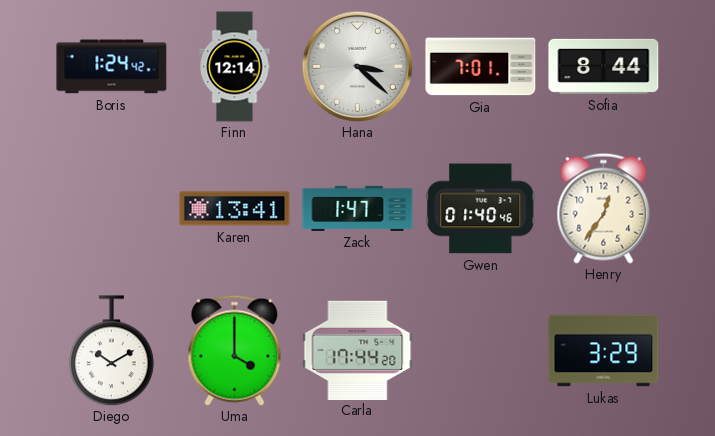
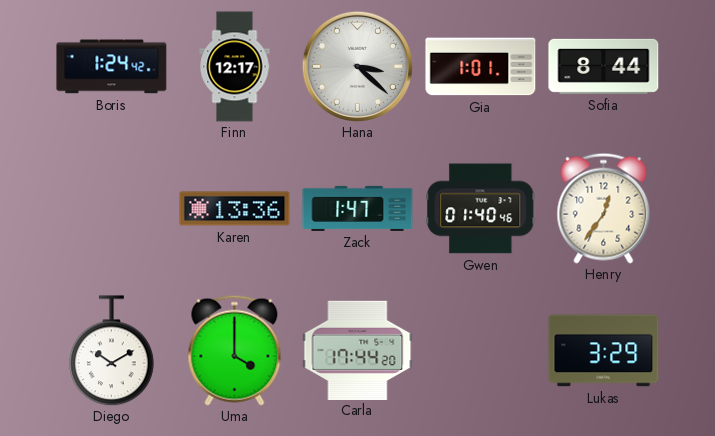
Finn: 12:14 -> 12:17 (235, 67)
Gia: 7:01 -> 1:01 (481, 67)
Karen: 13:41 -> 13:36 (235, 209)
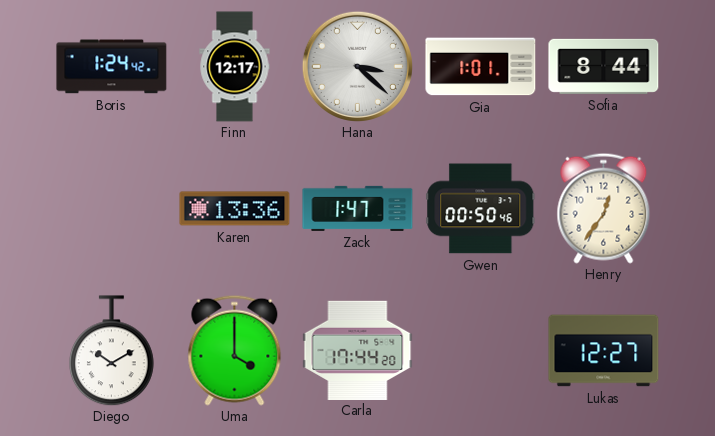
Gwen: 01:40 -> 00:50 (481, 209)
Lukas: 3:29 -> 12:27 (604, 351)
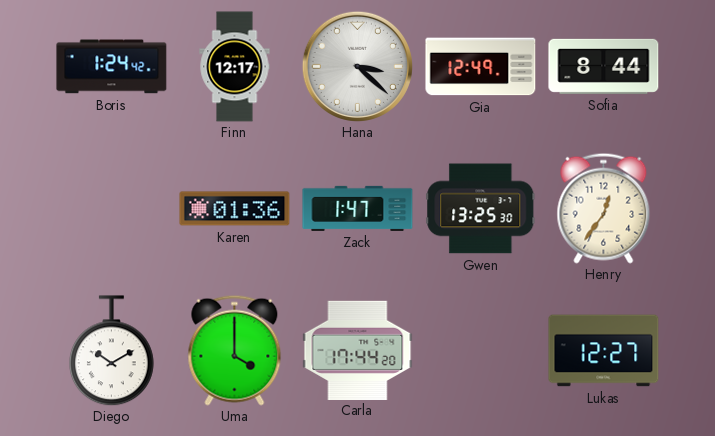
Gia: 1:01 -> 12:49 (481, 67)
Karen: 13:36 -> 01:36 (235, 209)
Gwen: 00:50 -> 13:25 (481, 209)
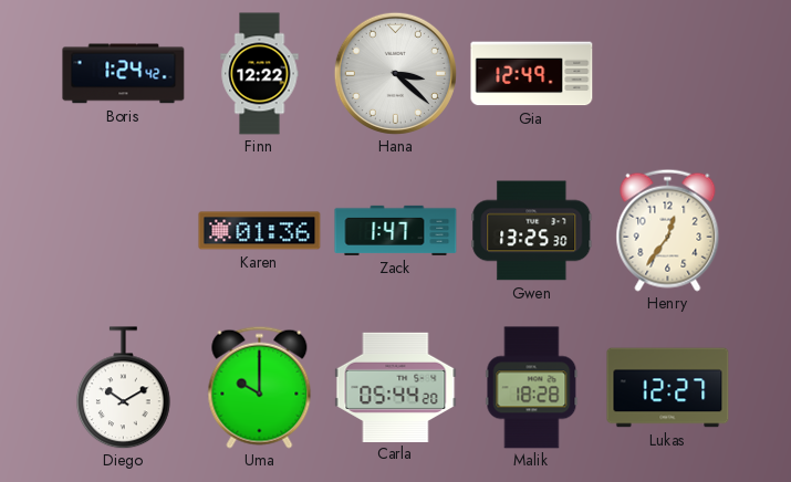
Finn: 12:17 -> 12:22 (260, 74)
Sofia: 8:44 -> none (604, 66)
Uma: 4:00 -> 10:00 (260, 387)
Carla: 17:44 -> 05:44 (396, 387)
Malik: none -> 18:28 (532, 388)
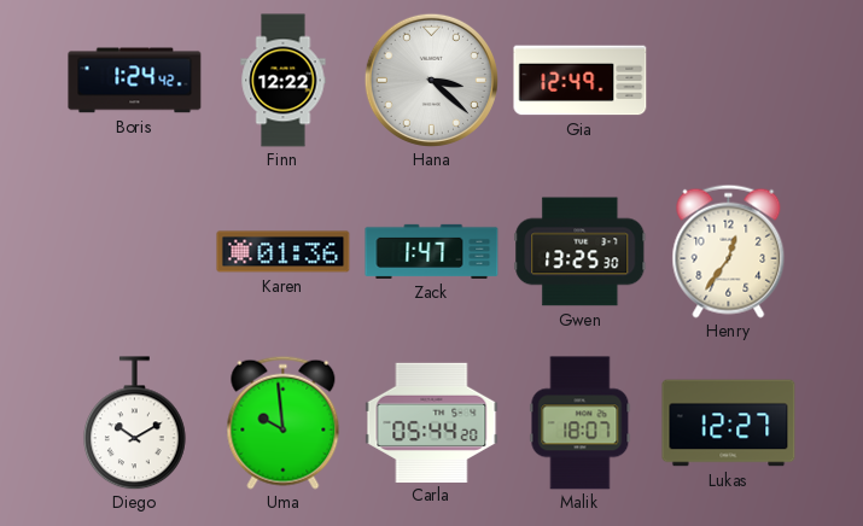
Uma: 10:00 -> 9:59 (284, 422)
Malik: 18:28 -> 18:07 (581, 423)
